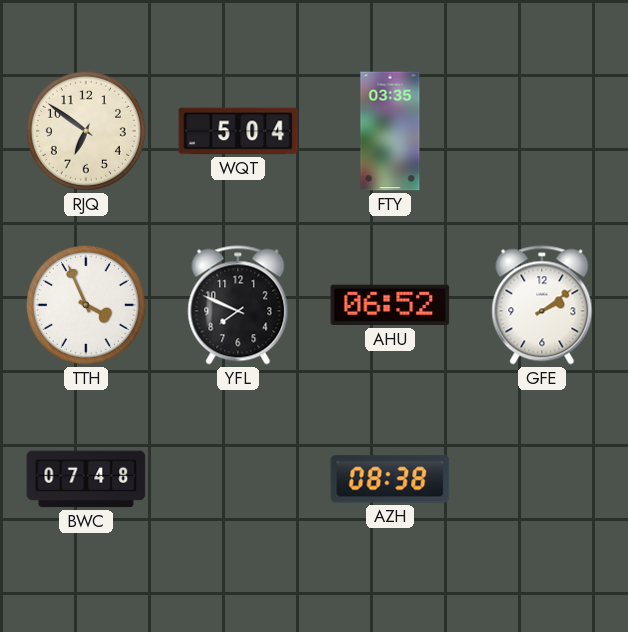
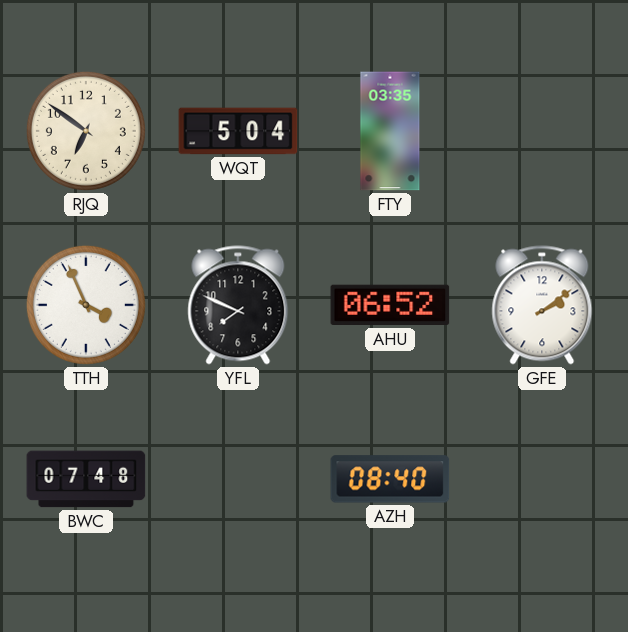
AZH: 08:38 -> 08:40 (390, 479)
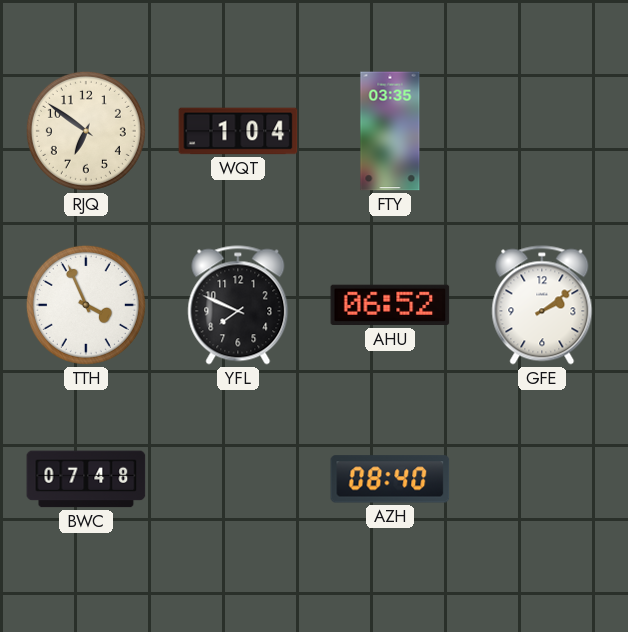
WQT: 5:04 -> 1:04 (238, 131)
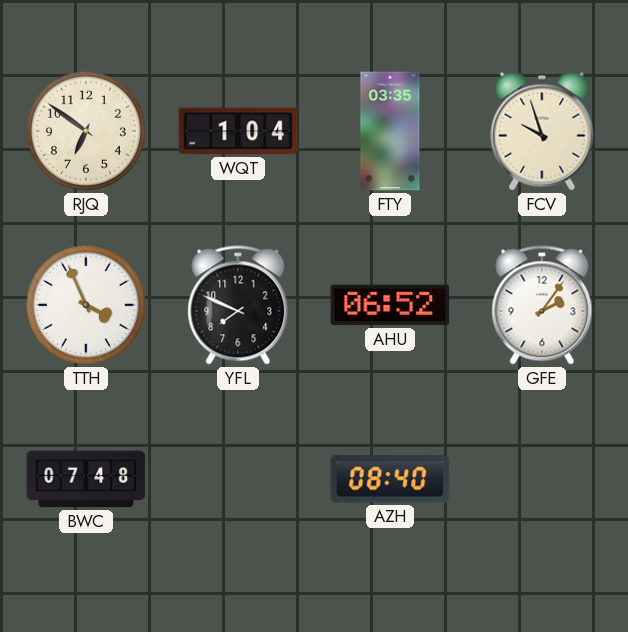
FCV: none -> 9:57 (542, 131)
GFE: 2:09 -> 2:06 (542, 305)
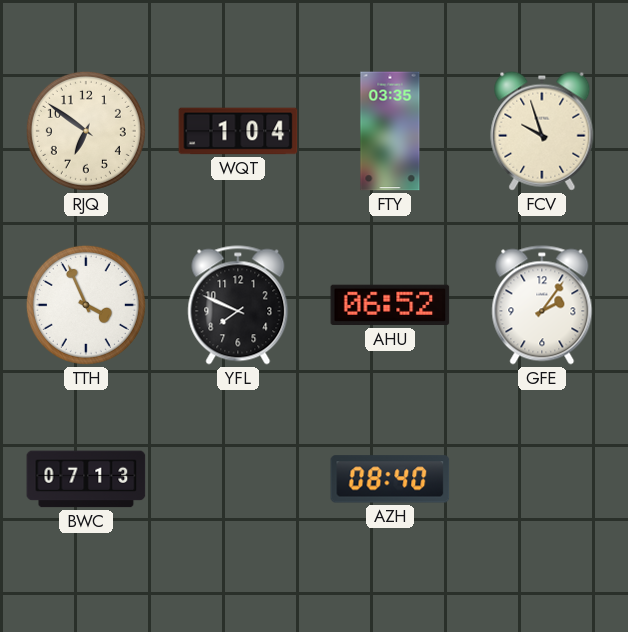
BWC: 07:48 -> 07:13 (86, 479)
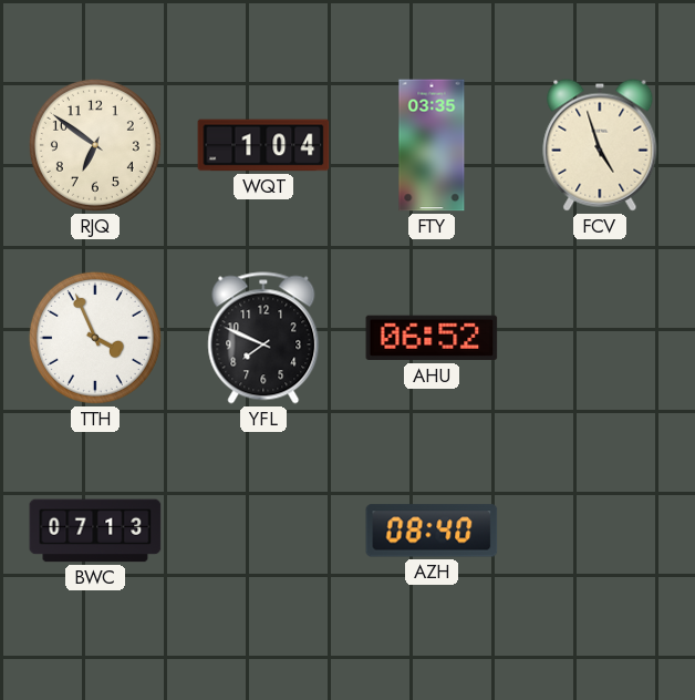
FCV: 9:57 -> 4:57 (600, 145)
GFE: 2:06 -> none (542, 305)
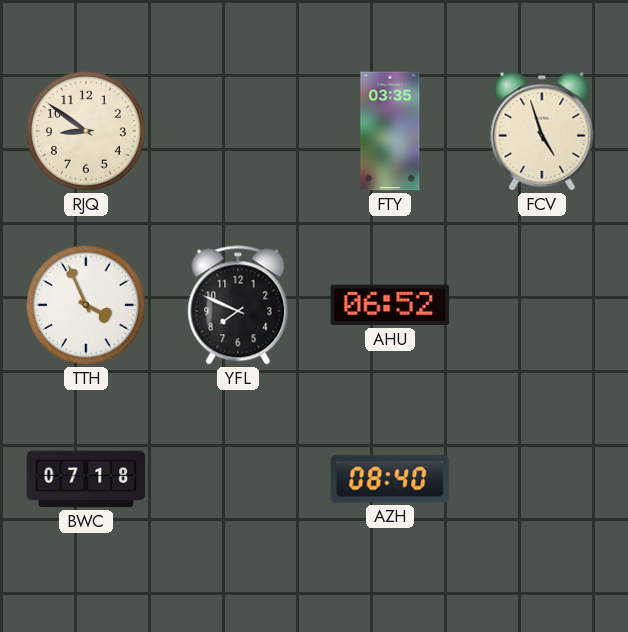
RJQ: 6:51 -> 8:51 (86, 131)
WQT: 1:04 -> none (263, 145)
BWC: 07:13 -> 07:18 (86, 479)
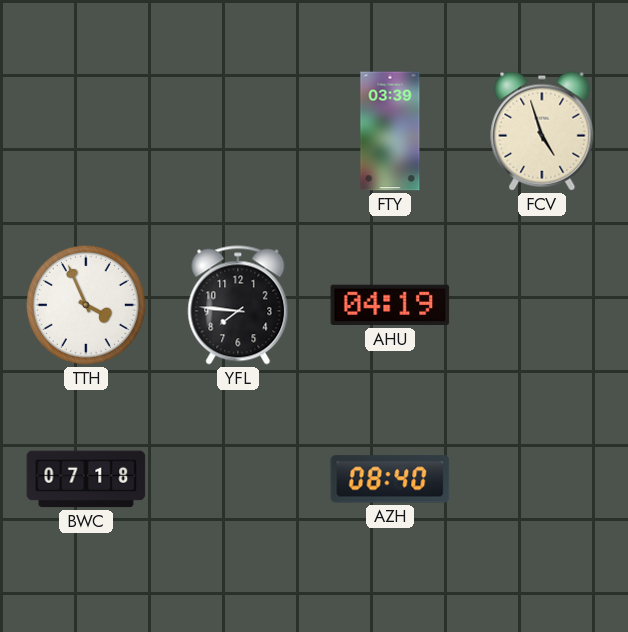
RJQ: 8:51 -> none (86, 131)
FTY: 03:35 -> 03:39 (390, 131)
YFL: 7:49 -> 7:46 (238, 305)
AHU: 06:52 -> 04:19 (390, 305)
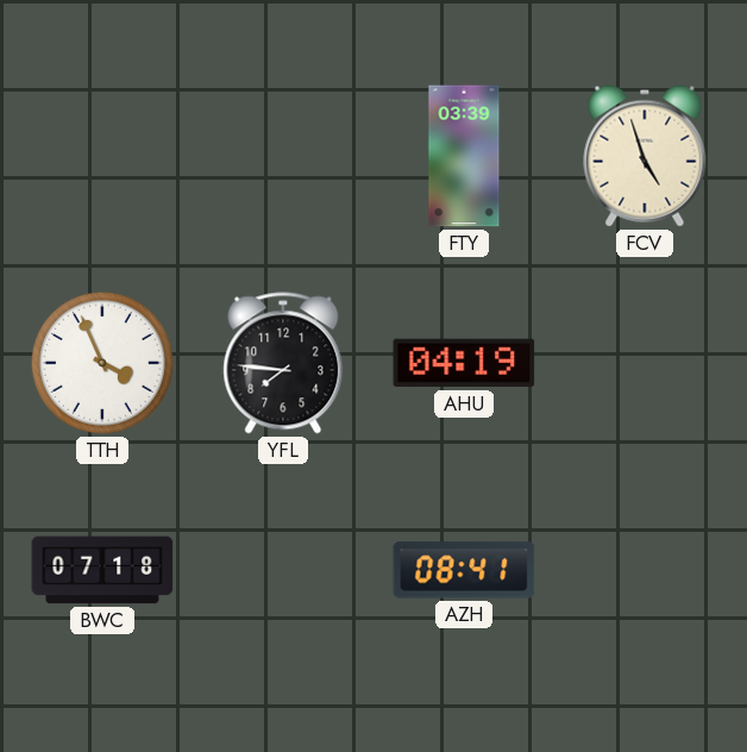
AZH: 08:40 -> 08:41 (464, 570)
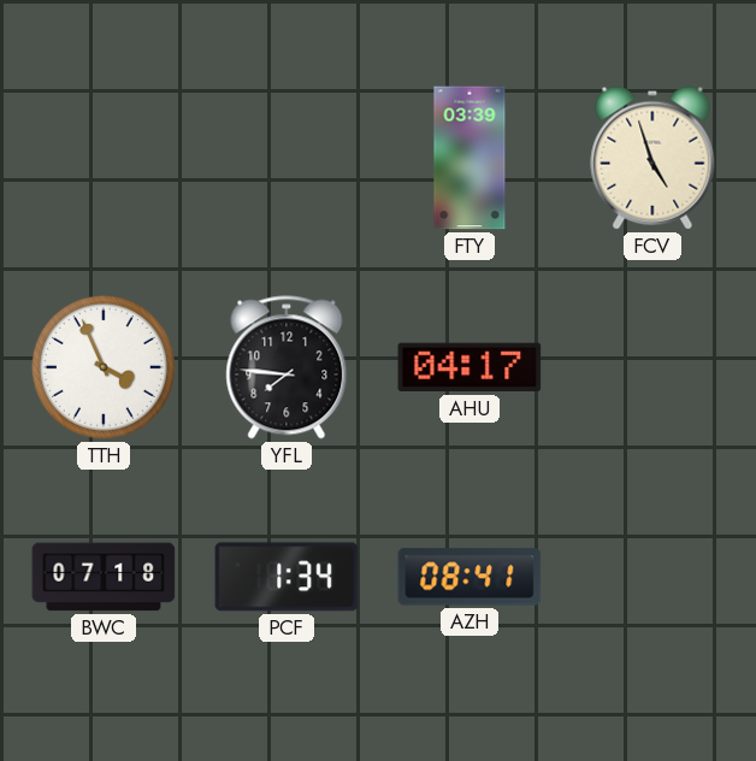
AHU: 04:19 -> 04:17 (469, 367)
PCF: none -> 1:34 (287, 577)
